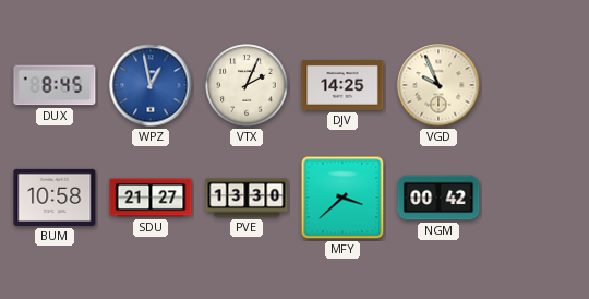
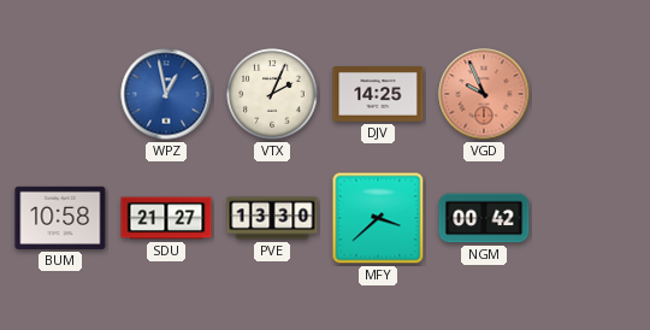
DUX: 8:45 -> none (55, 85)
VGD dial: cream -> salmon (484, 94)
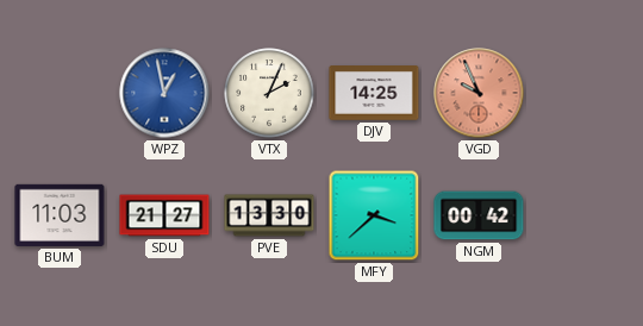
BUM: 10:58 -> 11:03 (60, 215)
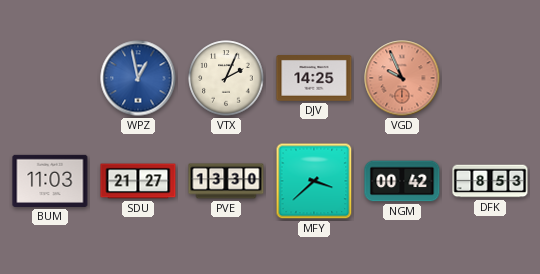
DFK: none -> 8:53 (490, 181)
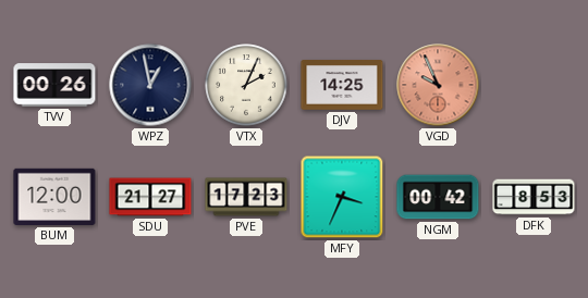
TVV: none -> 00:26 (54, 85)
WPZ dial: blue -> navy (150, 85)
BUM: 11:03 -> 12:00 (54, 197)
PVE: 13:30 -> 17:23 (246, 197)
MFY: 3:38 -> 3:34 (342, 197)
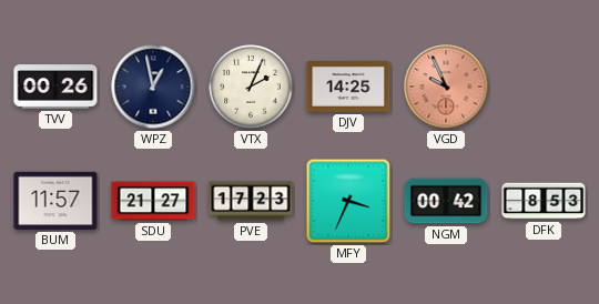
BUM: 12:00 -> 11:57 (55, 201)
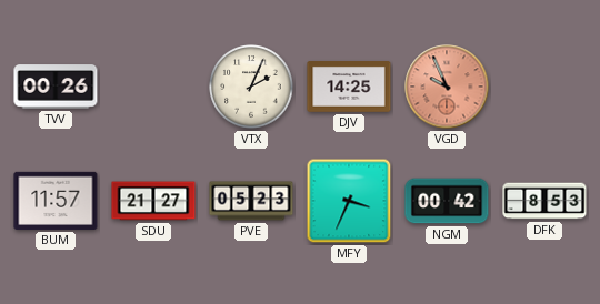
WPZ: 12:58 -> none (153, 87)
PVE: 17:23 -> 05:23 (251, 201)
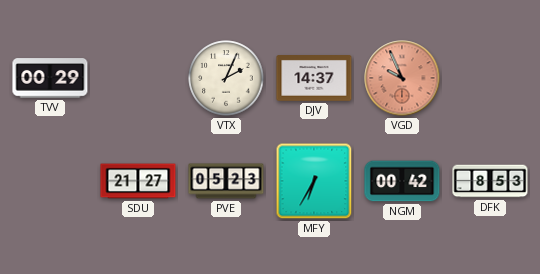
TVV: 00:26 -> 00:29 (50, 78)
DJV: 14:25 -> 14:37 (314, 79)
BUM: 11:57 -> none (56, 201)
MFY: 3:34 -> 6:35 (314, 181)
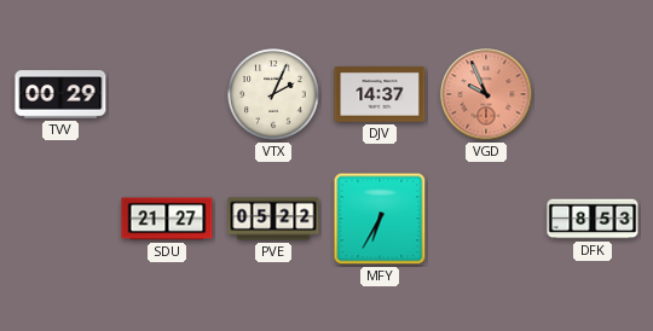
PVE: 05:23 -> 05:22 (273, 219)
NGM: 00:42 -> none (402, 181)
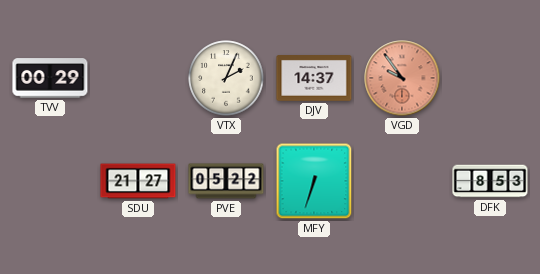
VGD: 9:56 -> 9:54 (402, 78)
MFY: 6:35 -> 6:33 (314, 181)
